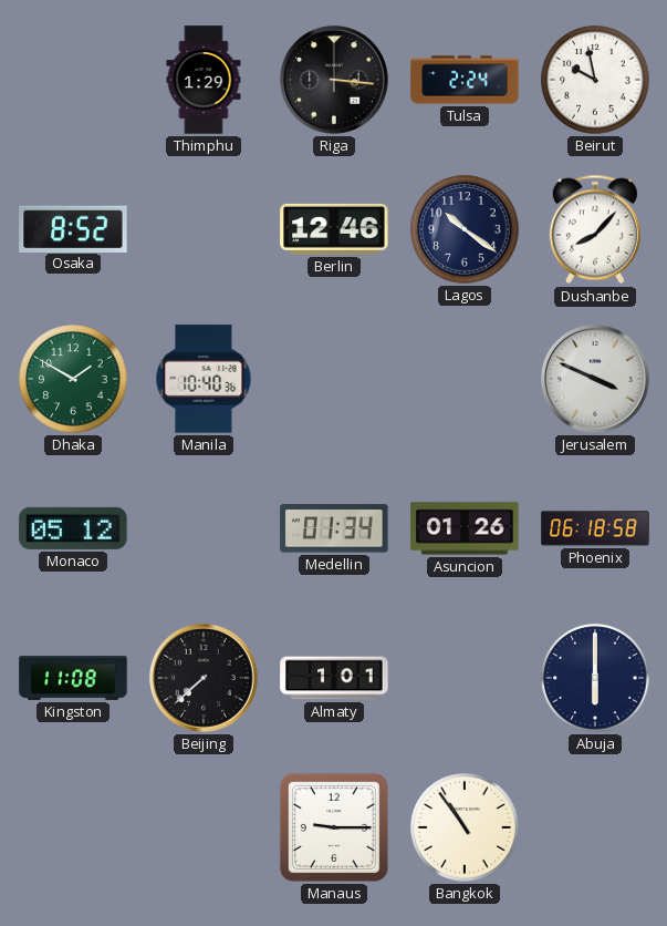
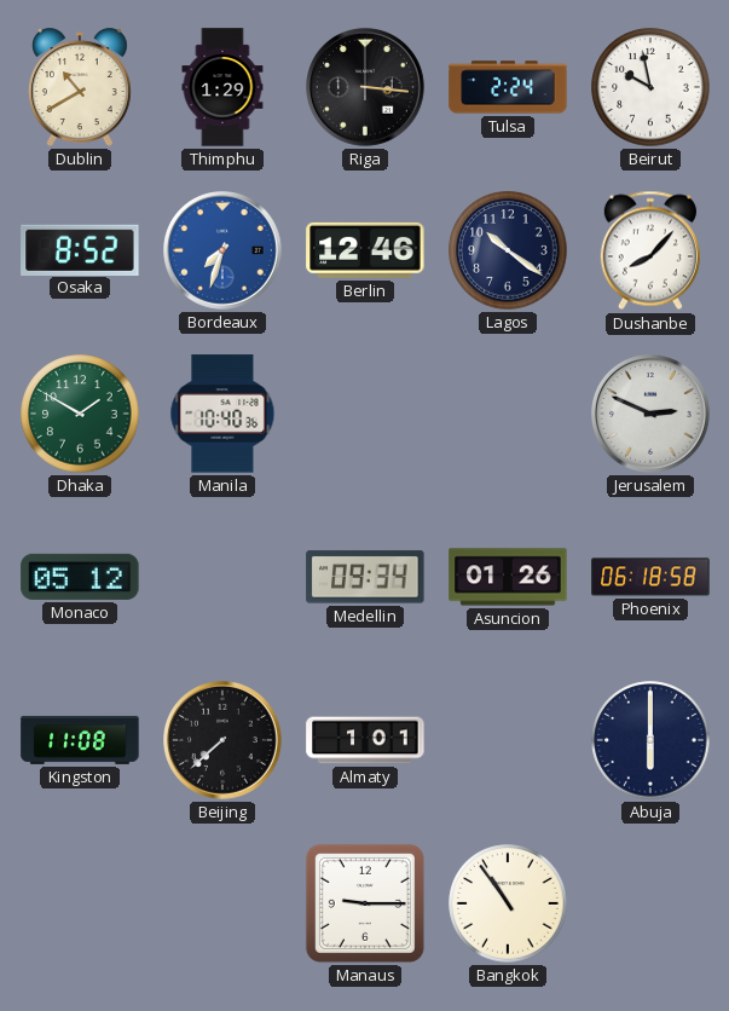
Dublin: none -> 10:40 (80, 87)
Bordeaux: none -> 7:33 (224, 252)
Jerusalem: 3:49 -> 2:49 (652, 415)
Medellin: 01:34 -> 09:34 (365, 577)
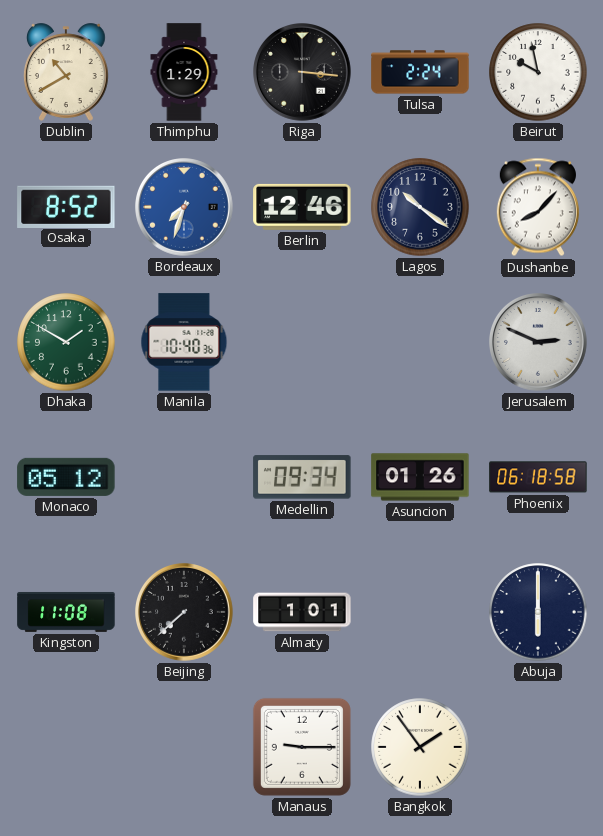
Bangkok: 10:54 -> 1:54 (420, 747)
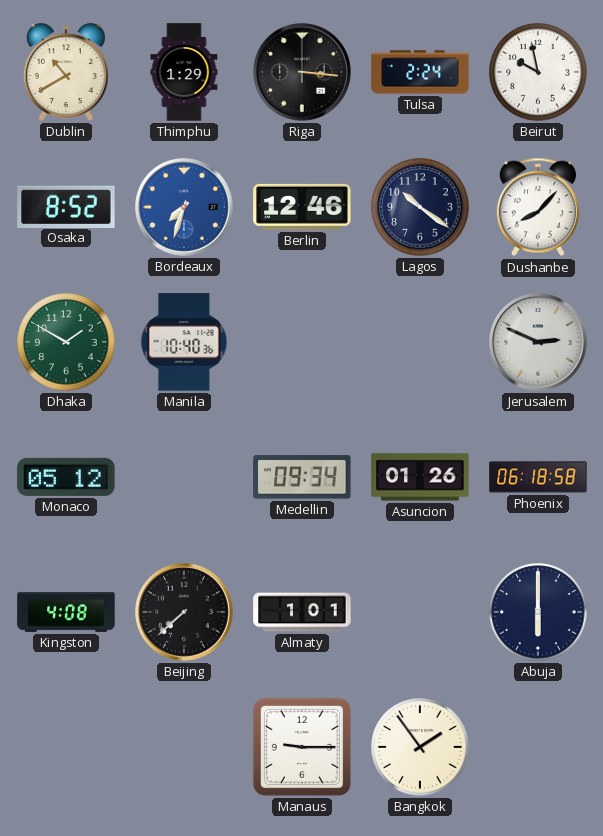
Kingston: 11:08 -> 4:08 (66, 612)
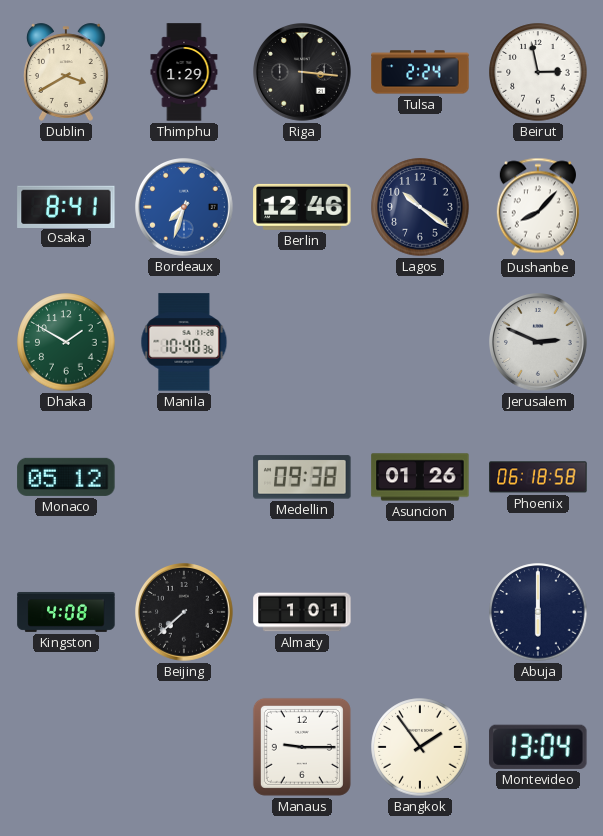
Dublin: 10:40 -> 3:40 (66, 72)
Beirut: 9:58 -> 2:58 (538, 72)
Osaka: 8:52 -> 8:41 (66, 206)
Medellin: 09:34 -> 09:38 (302, 477)
Montevideo: none -> 13:04 (538, 747)
